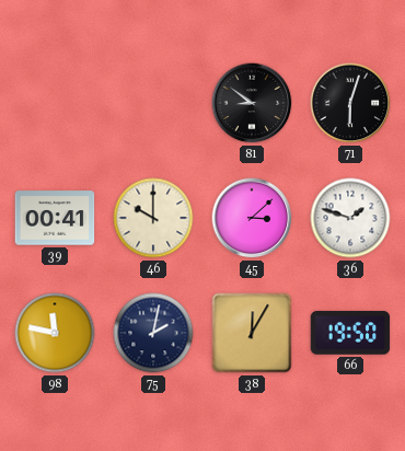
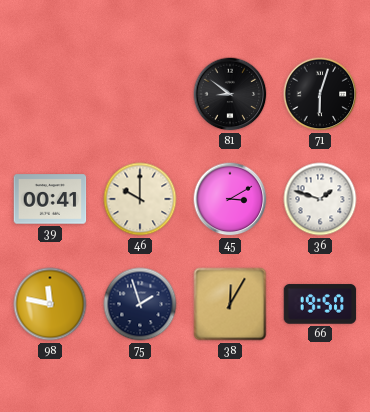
45: 3:08 -> 3:10 (230, 199)
75: 2:02 -> 1:57 (140, 304)
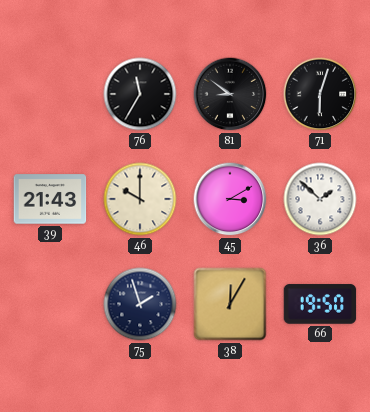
76: none -> 11:35 (140, 94)
39: 00:41 -> 21:43 (50, 199)
36: 1:48 -> 1:52 (320, 199)
98: 11:47 -> none (50, 304)
